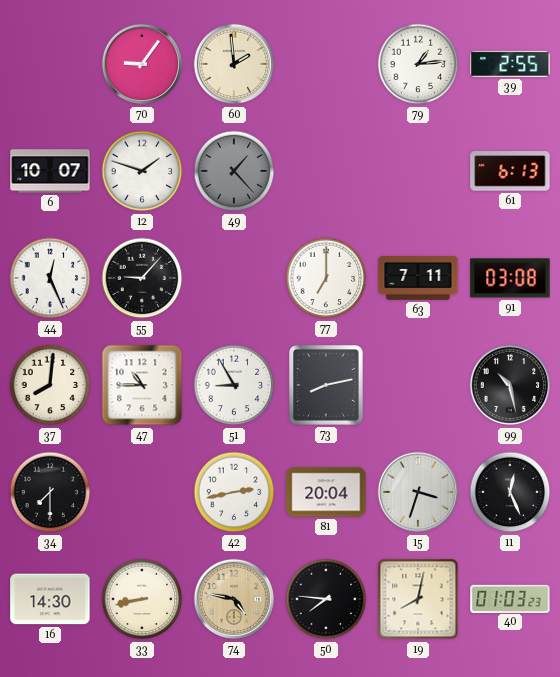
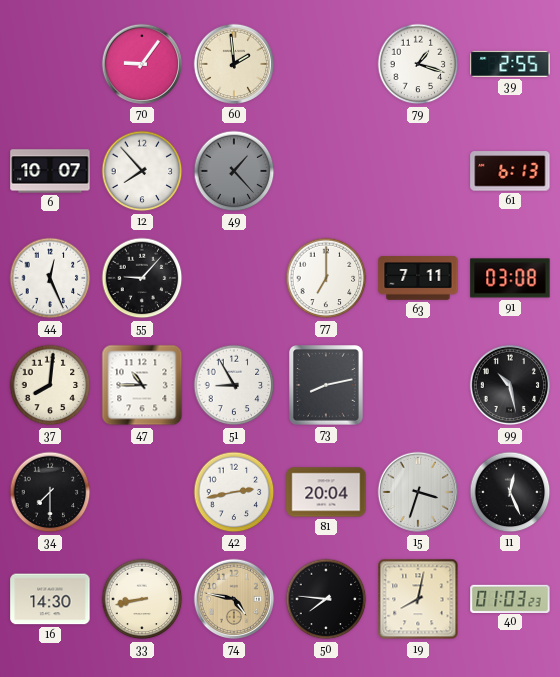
79: 1:14 -> 1:18 (418, 64)
12: 1:48 -> 7:53 (142, 171)
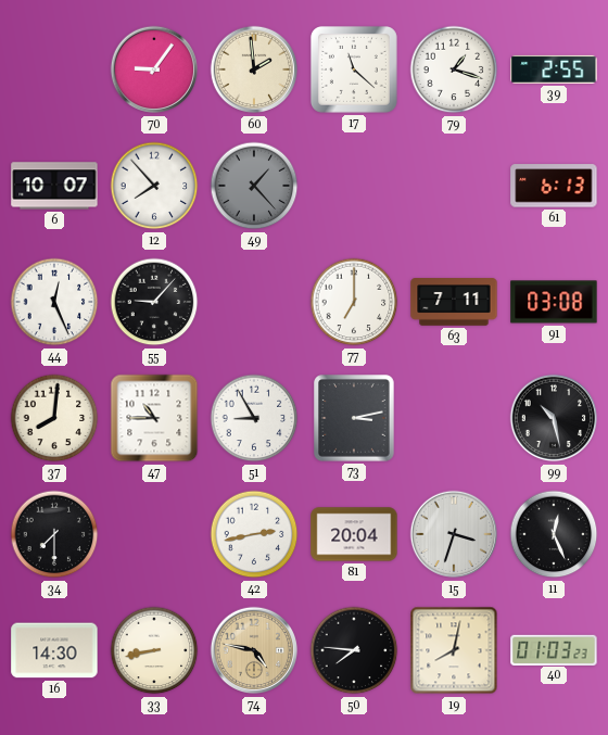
17: none -> 11:22 (354, 69)
73: 8:13 -> 3:13 (355, 419)
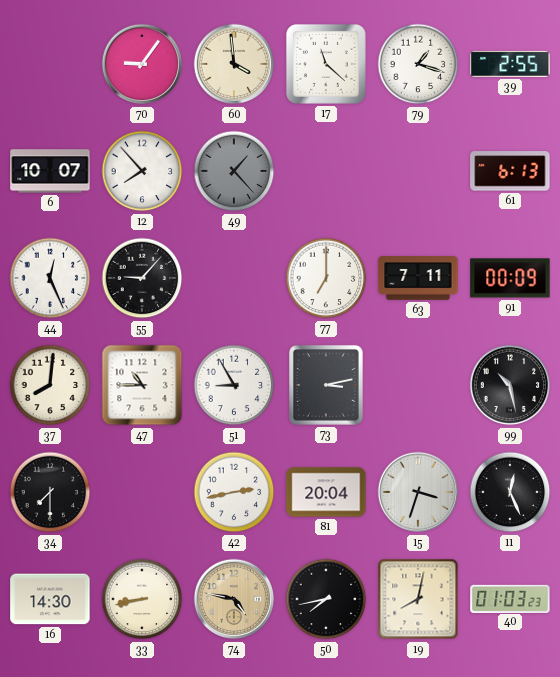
60: 1:59 -> 3:59 (234, 64)
91: 03:08 -> 00:09 (510, 278)
50: 7:46 -> 7:43 (326, 599)
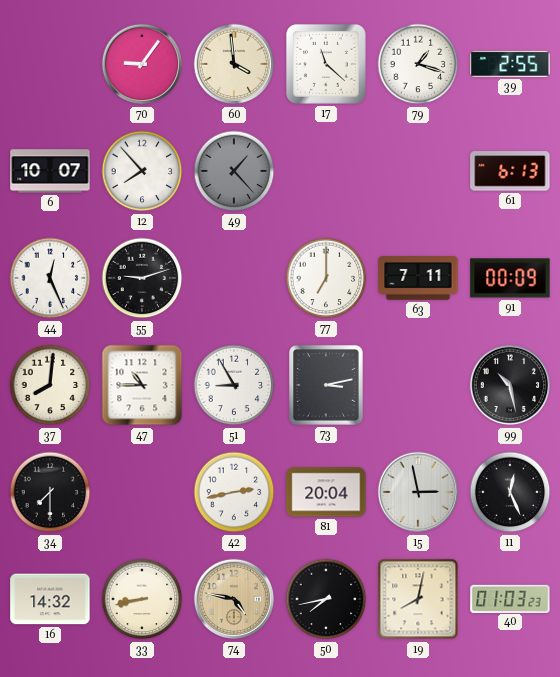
55: 9:07 -> 9:12 (142, 278)
15: 3:33 -> 2:58 (418, 492)
16: 14:30 -> 14:32 (50, 599)
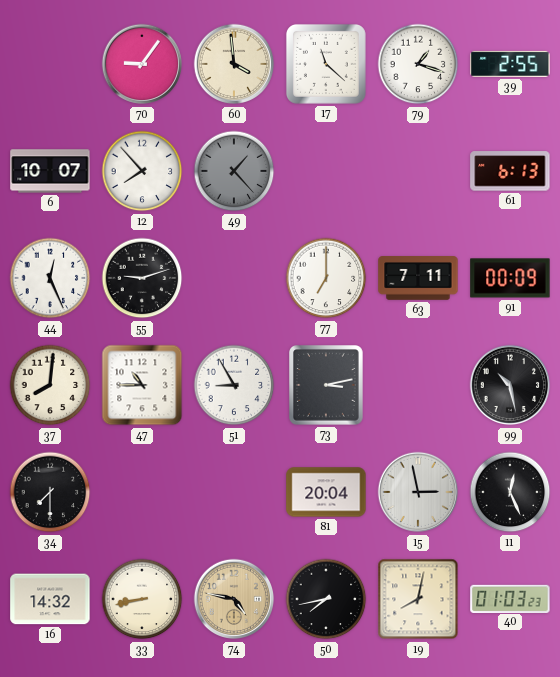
42: 2:43 -> none (234, 492)
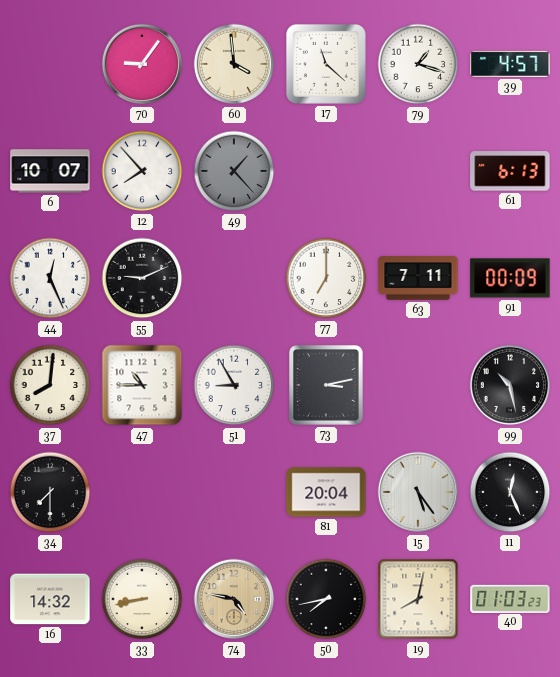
39: 2:55 -> 4:57 (510, 64)
55: 9:12 -> 9:11 (142, 278)
15: 2:58 -> 5:24 (418, 492)
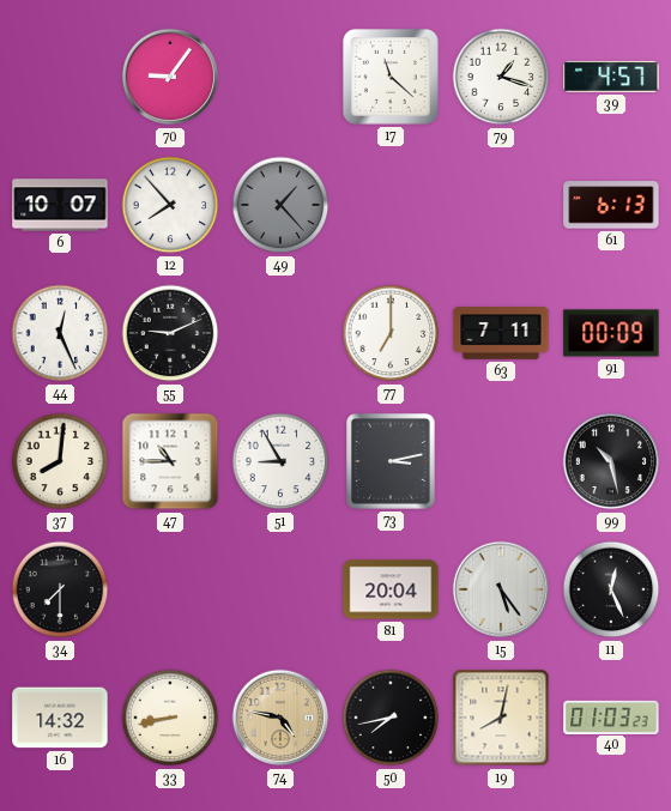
60: 3:59 -> none (234, 64)
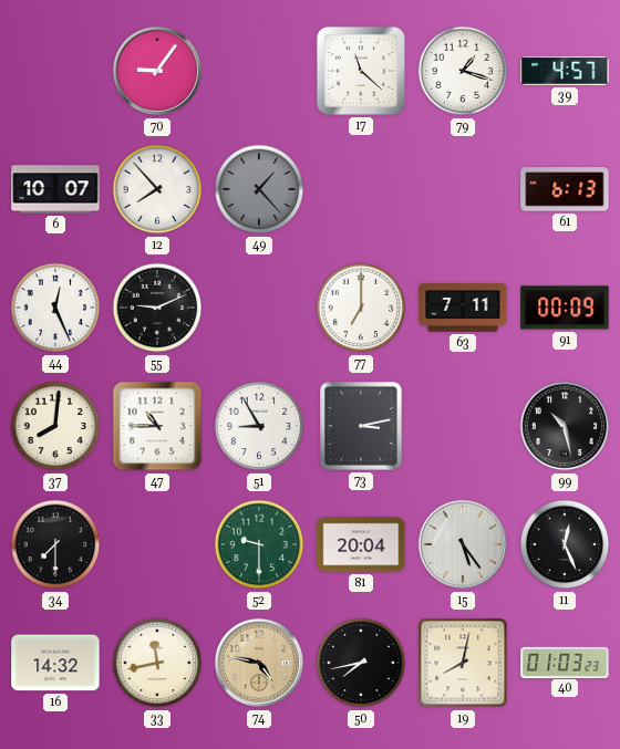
52: none -> 9:30 (259, 544)
33: 8:43 -> 11:43 (157, 663)
